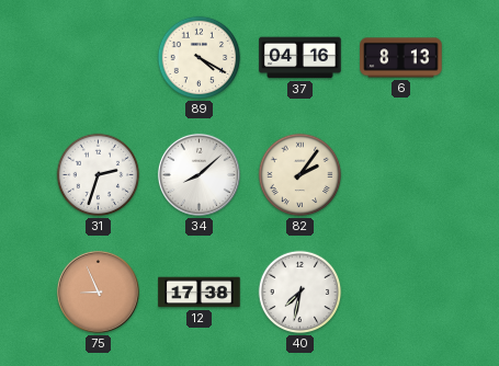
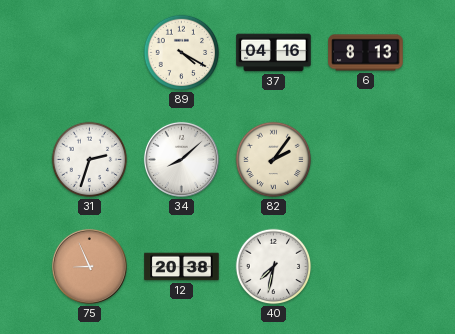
12: 17:38 -> 20:38 (182, 267)
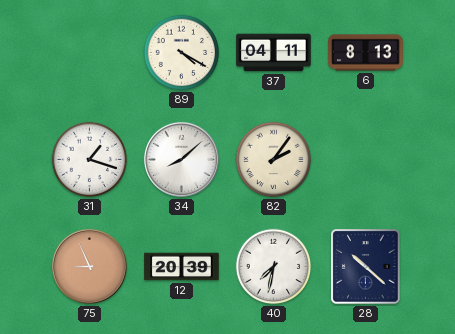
37: 04:16 -> 04:11 (274, 53)
31: 2:33 -> 1:18 (90, 160)
12: 20:38 -> 20:39 (182, 267)
28: none -> 10:22 (366, 267)
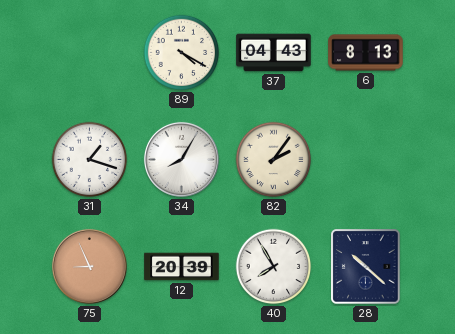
37: 04:11 -> 04:43 (274, 53)
34: 8:08 -> 8:05 (181, 159)
40: 7:32 -> 7:55 (274, 267)
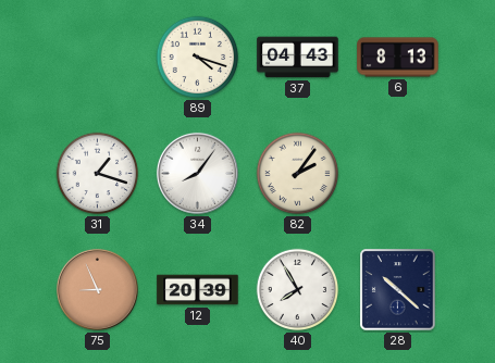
89: 4:20 -> 4:18 (198, 58)
34: 8:05 -> 8:06 (197, 173)
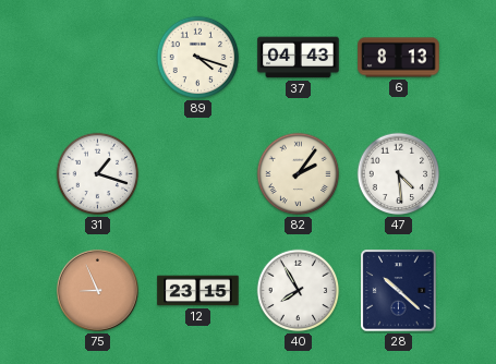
34: 8:06 -> none (197, 173)
47: none -> 4:29 (399, 174)
12: 20:39 -> 23:15 (198, 291)
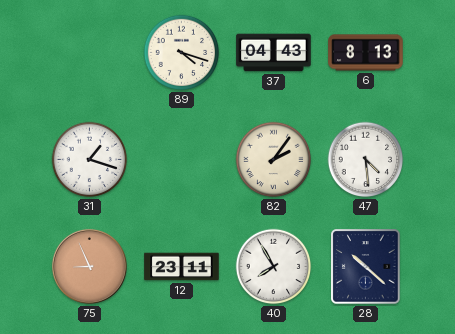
12: 23:15 -> 23:11 (182, 267)
